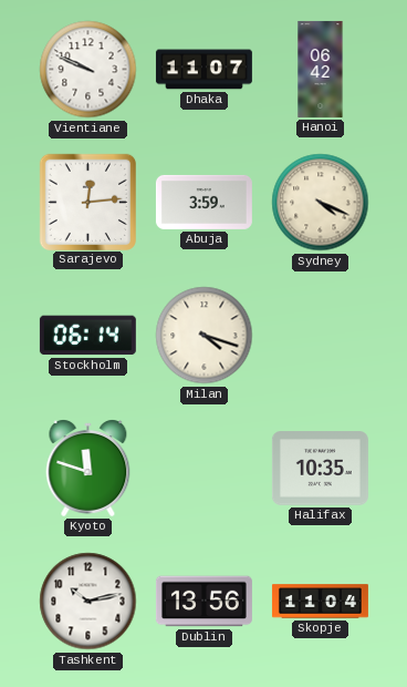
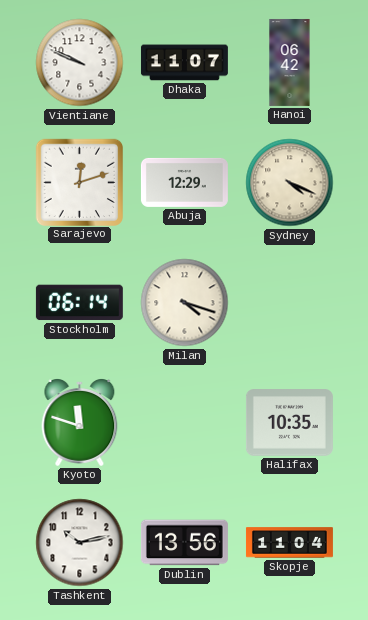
Sarajevo: 12:14 -> 12:12 (79, 182)
Abuja: 3:59 -> 12:29 (184, 182)
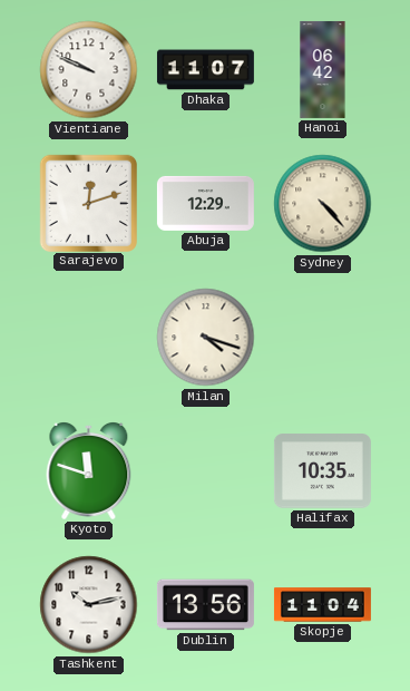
Sydney: 4:19 -> 4:23 (323, 204)
Stockholm: 06:14 -> none (79, 303)
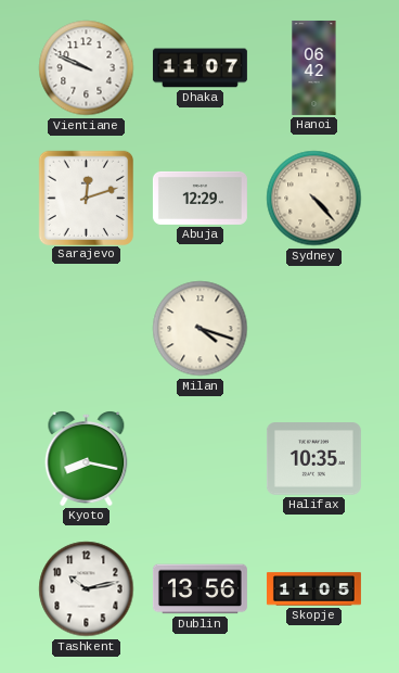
Kyoto: 11:48 -> 8:17 (87, 459)
Skopje: 11:04 -> 11:05 (313, 589)
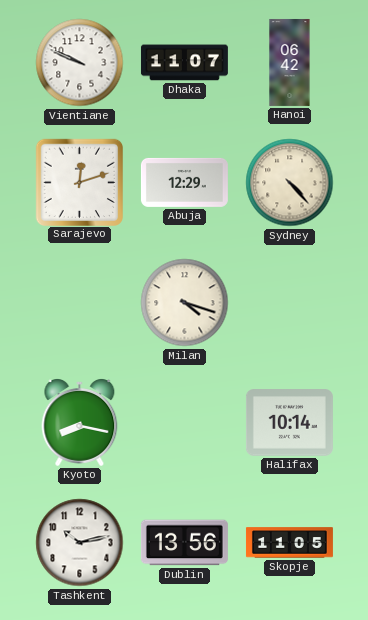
Halifax: 10:35 -> 10:14 (289, 423)
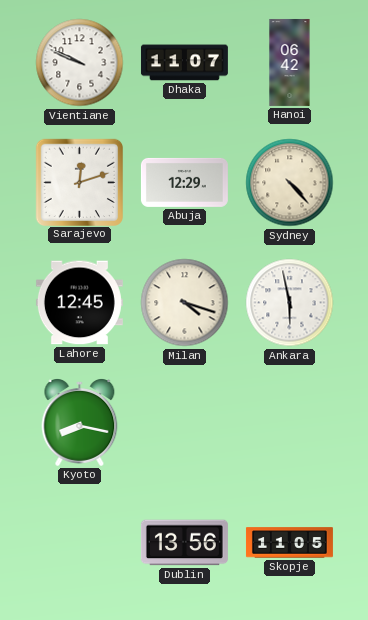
Lahore: none -> 12:45 (79, 303)
Ankara: none -> 5:58 (290, 303)
Halifax: 10:14 -> none (289, 423)
Tashkent: 10:13 -> none (80, 543)
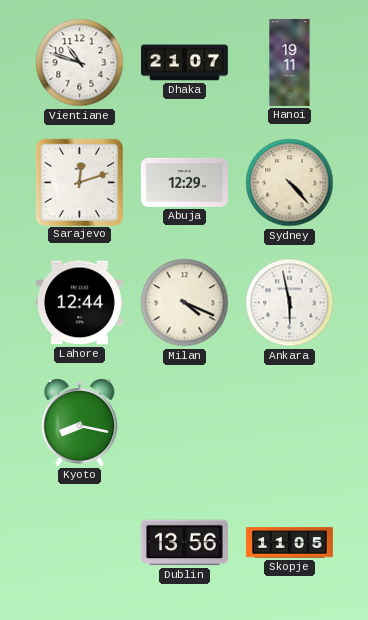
Vientiane: 9:49 -> 10:48 (80, 63)
Dhaka: 11:07 -> 21:07 (184, 63)
Hanoi: 06:42 -> 19:11 (290, 62)
Lahore: 12:45 -> 12:44 (79, 303)
Milan: 4:18 -> 4:19 (185, 303)
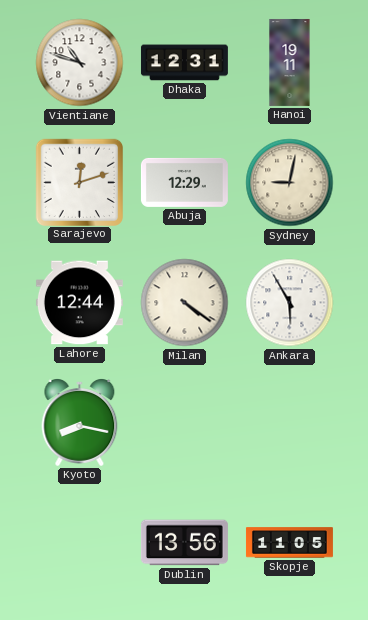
Dhaka: 21:07 -> 12:31 (184, 63)
Sydney: 4:23 -> 9:02 (290, 183)
Milan: 4:19 -> 4:21 (185, 303)
Ankara: 5:58 -> 5:55 (290, 303)
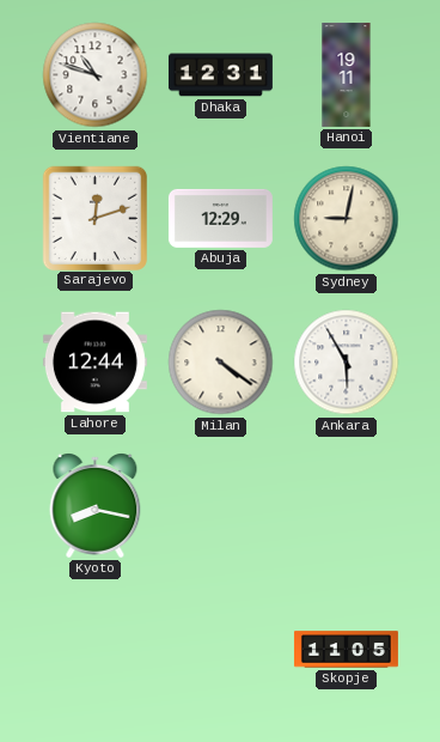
Dublin: 13:56 -> none (184, 543)
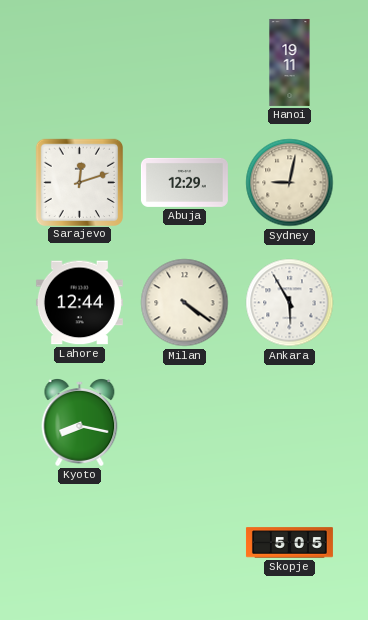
Vientiane: 10:48 -> none (96, 75)
Dhaka: 12:31 -> none (220, 75)
Skopje: 11:05 -> 5:05 (289, 543)
